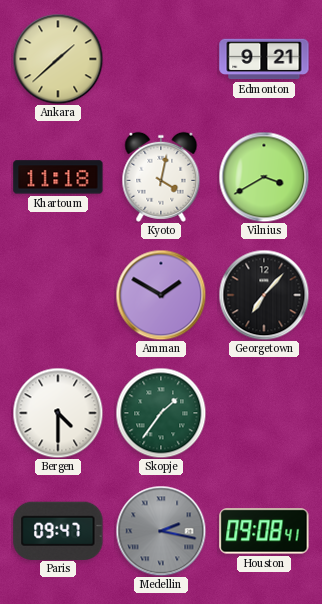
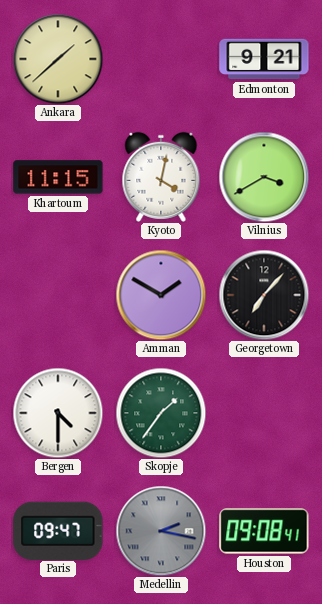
Khartoum: 11:18 -> 11:15 (58, 177)
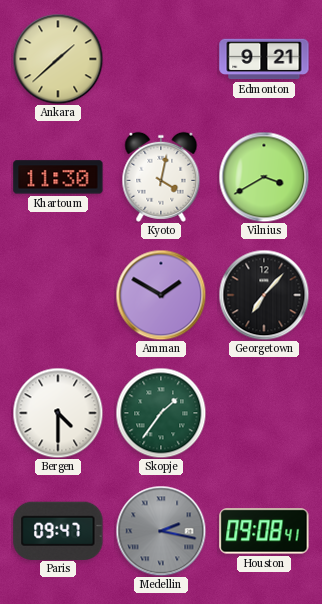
Khartoum: 11:15 -> 11:30 (58, 177)
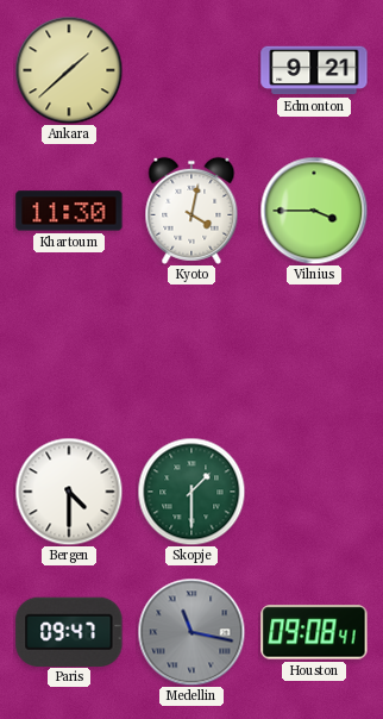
Vilnius: 3:40 -> 3:45 (314, 211)
Amman: 1:50 -> none (161, 295)
Georgetown: 7:07 -> none (264, 295)
Skopje: 1:36 -> 1:30 (191, 492)
Medellin: 2:17 -> 11:17 (191, 632)
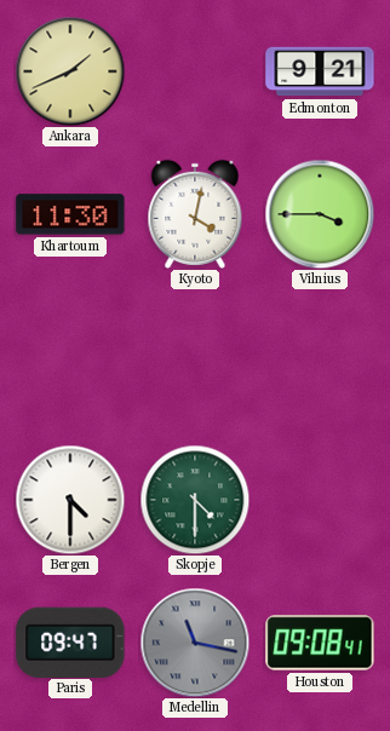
Ankara: 1:38 -> 1:41 (70, 71)
Skopje: 1:30 -> 4:30 (195, 500)
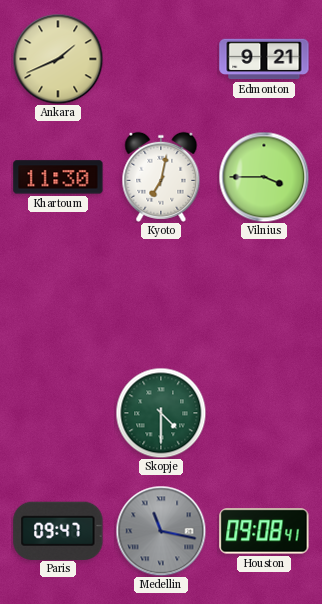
Kyoto: 4:02 -> 7:02 (161, 177)
Bergen: 4:30 -> none (70, 500)
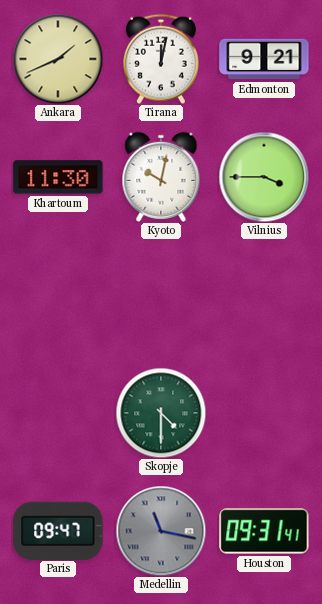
Tirana: none -> 12:02 (161, 59)
Kyoto: 7:02 -> 10:02 (161, 177)
Houston: 09:08 -> 09:31 (264, 531)
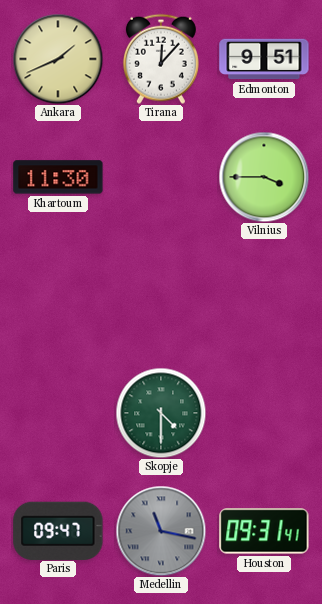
Tirana: 12:02 -> 12:07 (161, 59)
Edmonton: 9:21 -> 9:51 (264, 59)
Kyoto: 10:02 -> none (161, 177)
